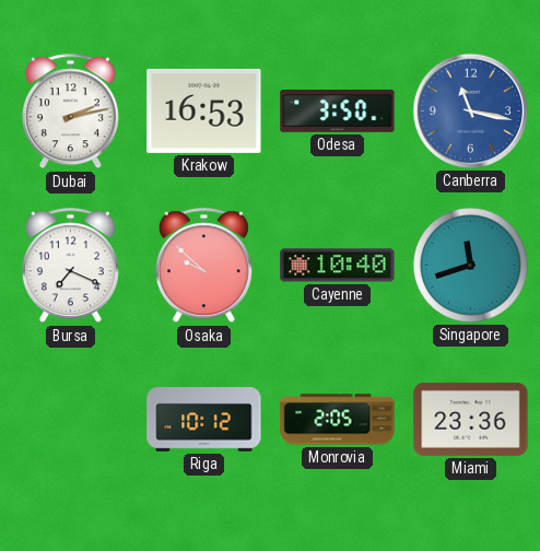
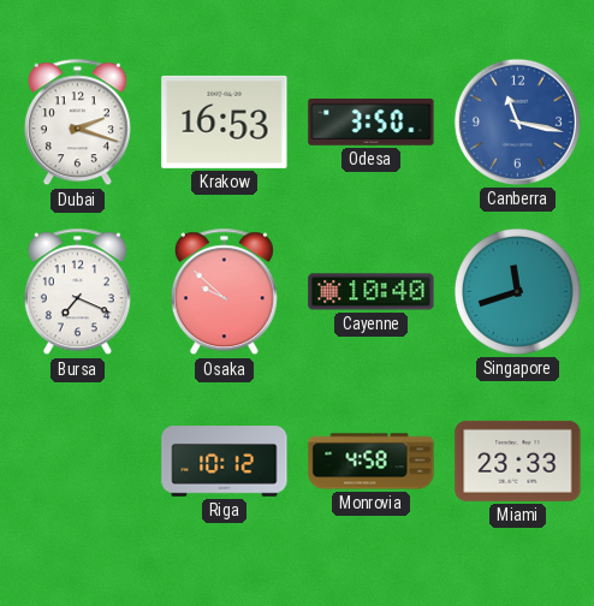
Dubai: 2:13 -> 2:18 (77, 123)
Monrovia: 2:05 -> 4:58 (372, 462)
Miami: 23:36 -> 23:33 (518, 461)
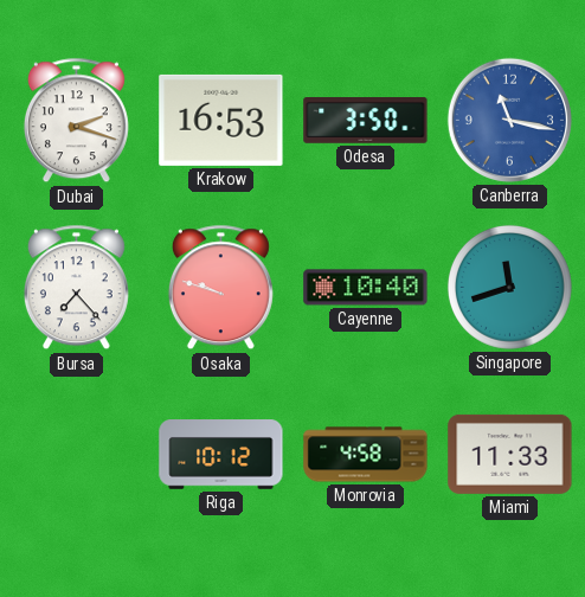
Bursa: 7:19 -> 7:23 (76, 288)
Osaka: 9:52 -> 9:48 (220, 288)
Miami: 23:33 -> 11:33 (510, 454)
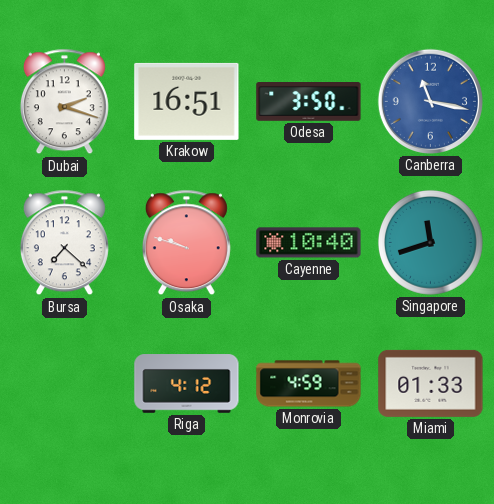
Krakow: 16:53 -> 16:51 (187, 101)
Bursa: 7:23 -> 7:22 (64, 243)
Riga: 10:12 -> 4:12 (187, 384)
Monrovia: 4:58 -> 4:59 (309, 384)
Miami: 11:33 -> 01:33 (431, 383)
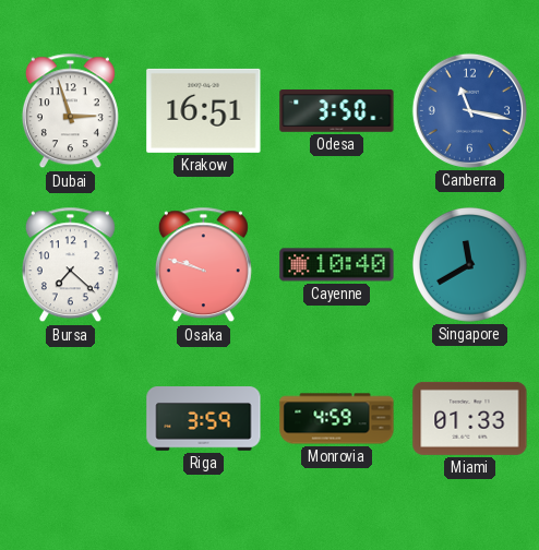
Dubai: 2:18 -> 2:57 (70, 111)
Singapore: 11:42 -> 11:40 (469, 264)
Riga: 4:12 -> 3:59 (204, 419)
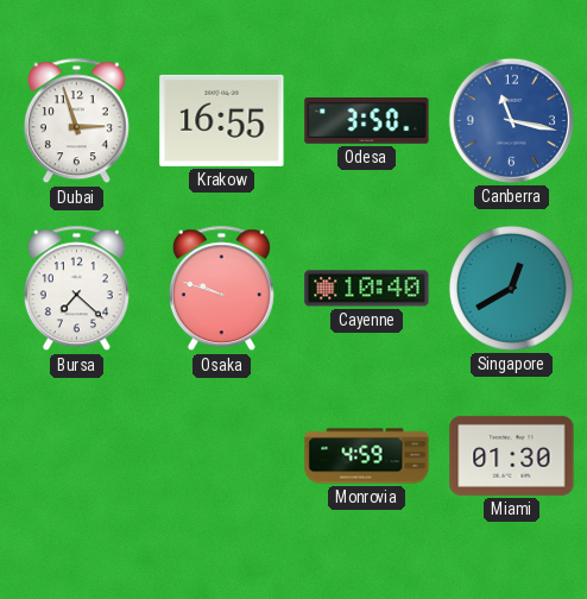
Krakow: 16:51 -> 16:55 (222, 120)
Singapore: 11:40 -> 12:40 (511, 288)
Riga: 3:59 -> none (204, 419)
Miami: 01:33 -> 01:30 (512, 455)
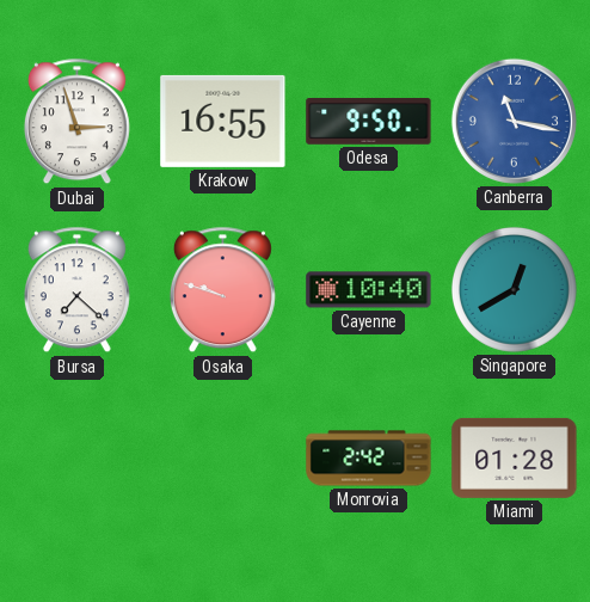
Odesa: 3:50 -> 9:50 (369, 122)
Monrovia: 4:59 -> 2:42 (369, 459)
Miami: 01:30 -> 01:28 (515, 457)
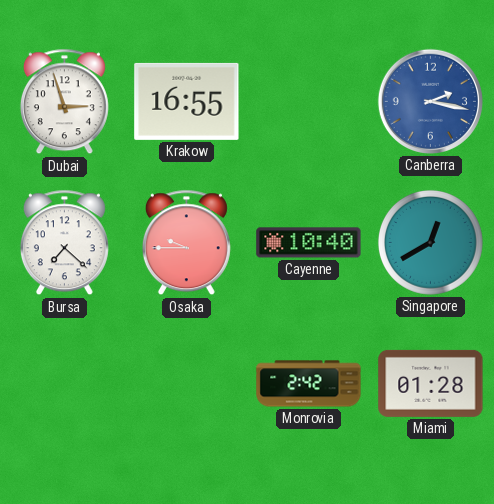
Odesa: 9:50 -> none (369, 122)
Canberra: 11:17 -> 2:17 (430, 101)
Osaka: 9:48 -> 9:45 (186, 243)
